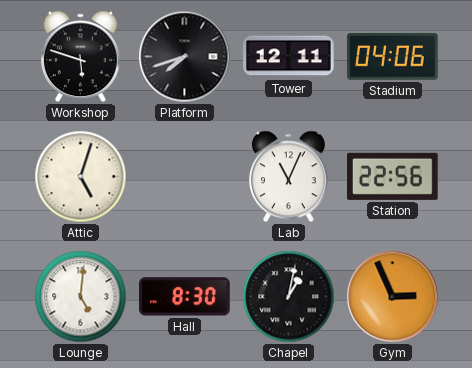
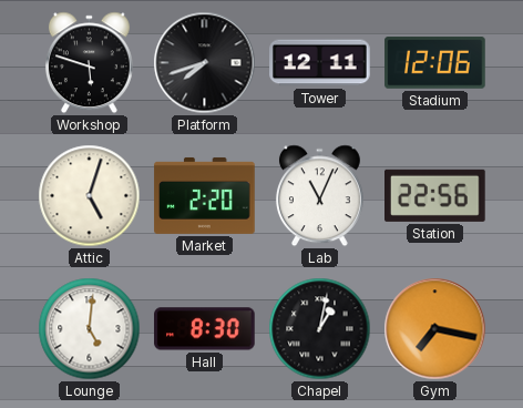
Stadium: 04:06 -> 12:06 (435, 63)
Market: none -> 2:20 (205, 195)
Gym: 2:56 -> 7:17 (435, 329)
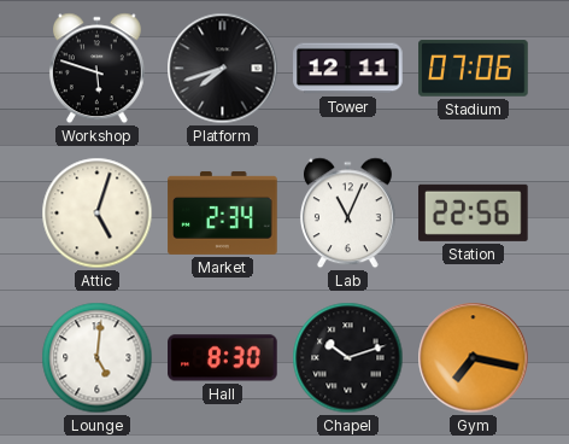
Stadium: 12:06 -> 07:06 (474, 69)
Market: 2:20 -> 2:34 (223, 212)
Chapel: 1:02 -> 10:12 (348, 358)
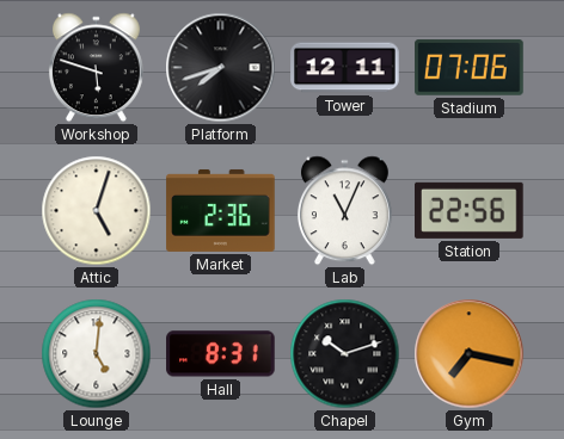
Market: 2:34 -> 2:36 (221, 210)
Hall: 8:30 -> 8:31 (221, 354)
